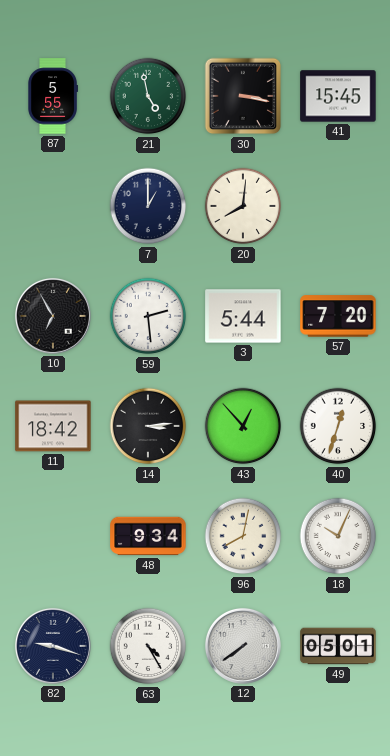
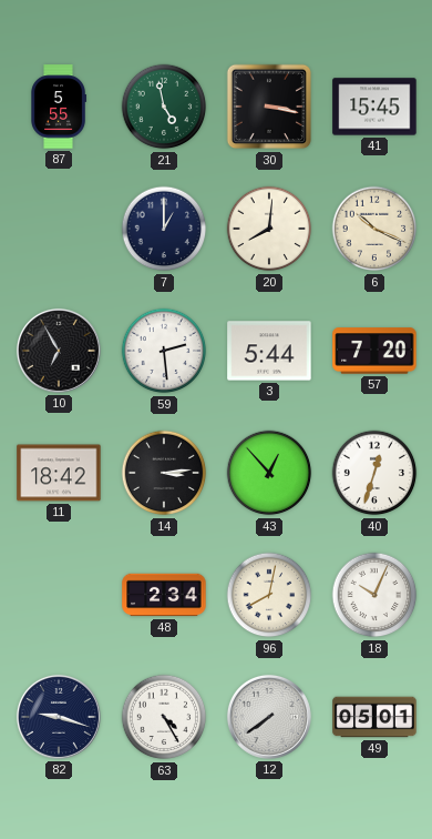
6: none -> 10:19 (374, 229)
48: 9:34 -> 2:34 (164, 595)
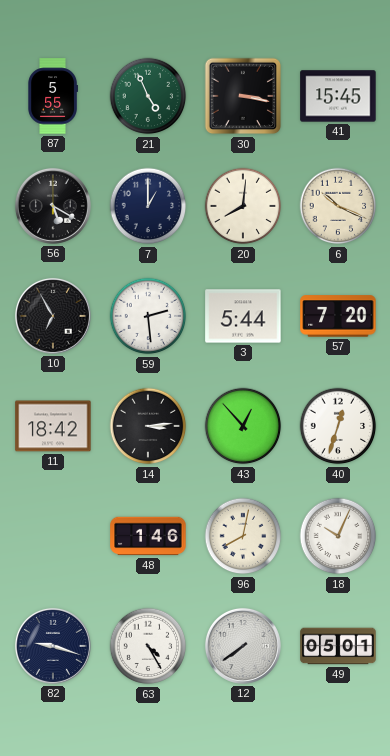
21: 4:58 -> 4:56 (148, 96)
56: none -> 5:20 (53, 206)
48: 2:34 -> 1:46 (148, 536)
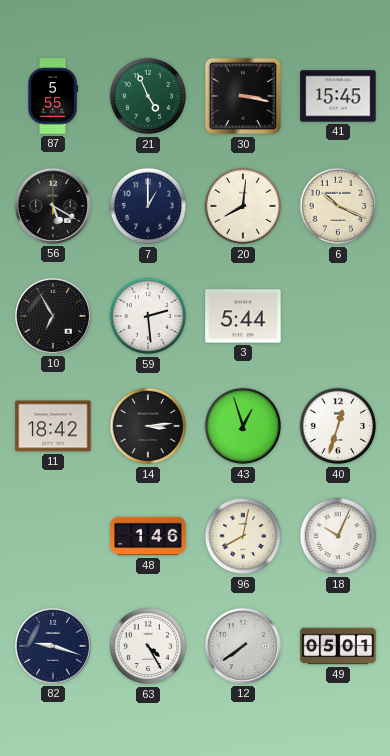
57: 7:20 -> none (338, 316)
43: 12:53 -> 12:57 (243, 426)
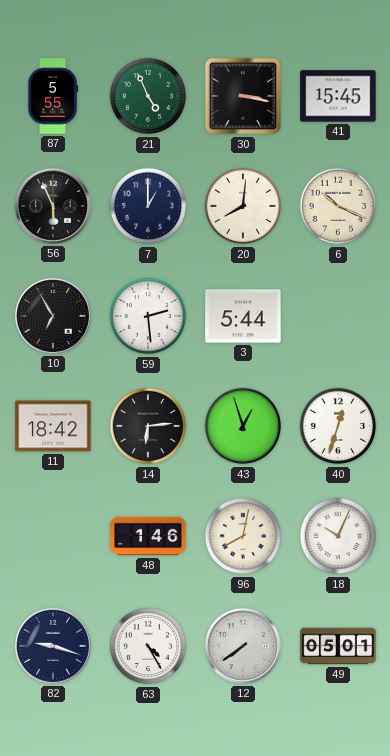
56: 5:20 -> 5:56 (53, 206)
14: 3:14 -> 6:14 (148, 426)
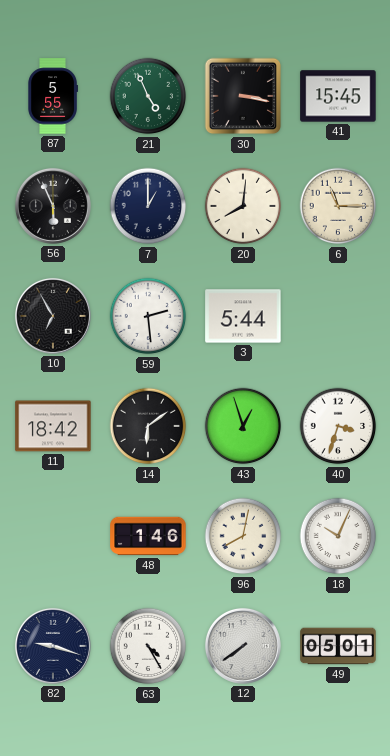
6: 10:19 -> 11:15 (338, 206)
14: 6:14 -> 6:09 (148, 426)
40: 12:33 -> 3:33 (338, 426)
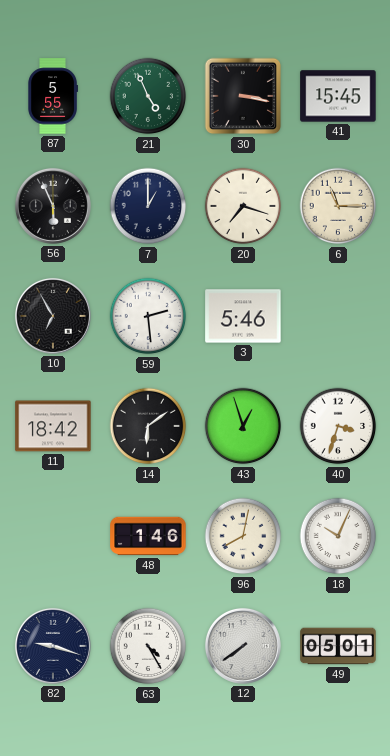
20: 8:01 -> 7:18 (243, 206)
3: 5:44 -> 5:46 (243, 316)
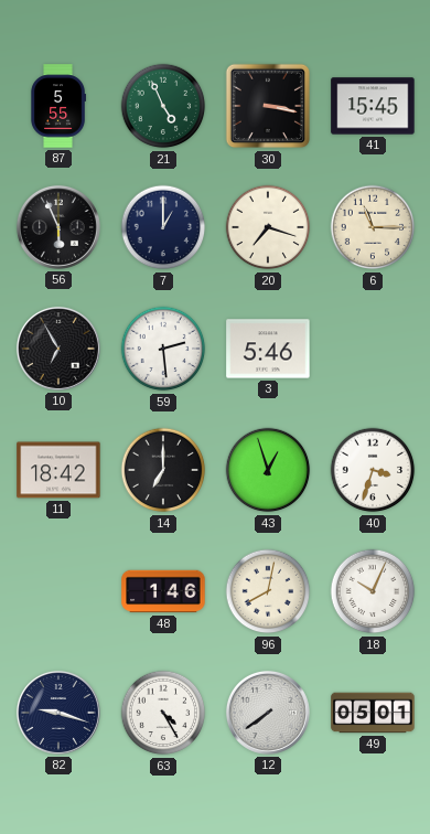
14: 6:09 -> 7:00 (163, 470)
